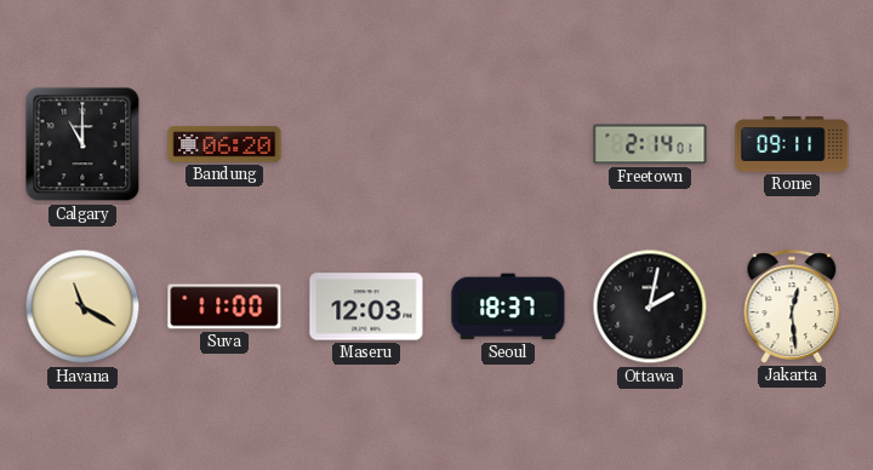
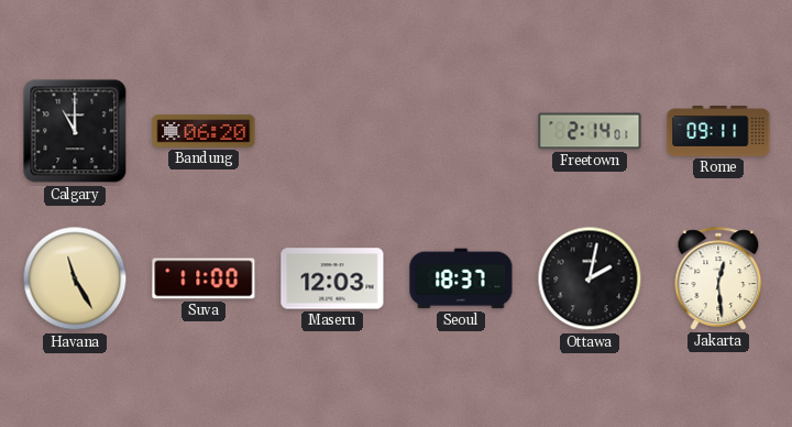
Havana: 11:20 -> 11:25 (75, 278)
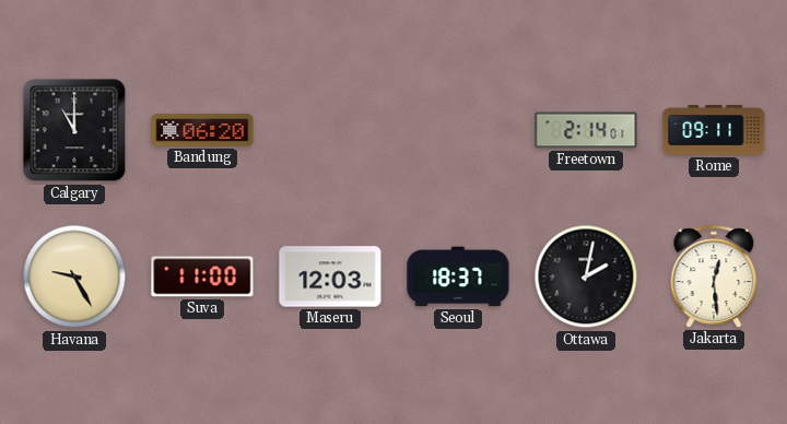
Havana: 11:25 -> 9:25 (74, 276)
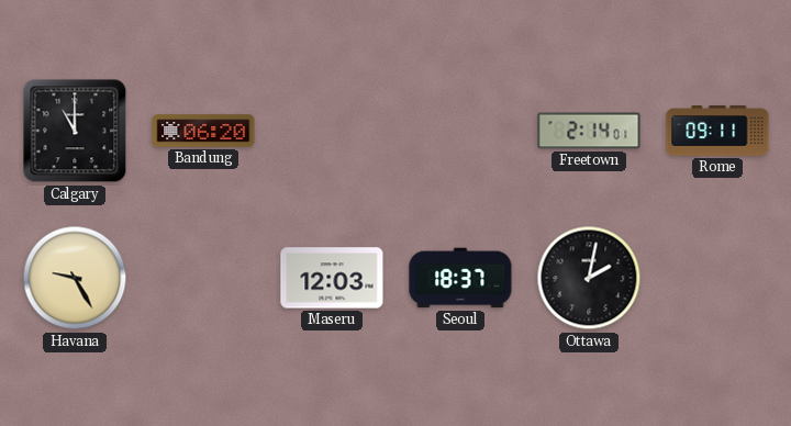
Suva: 11:00 -> none (202, 276)
Jakarta: 12:29 -> none (714, 276)
